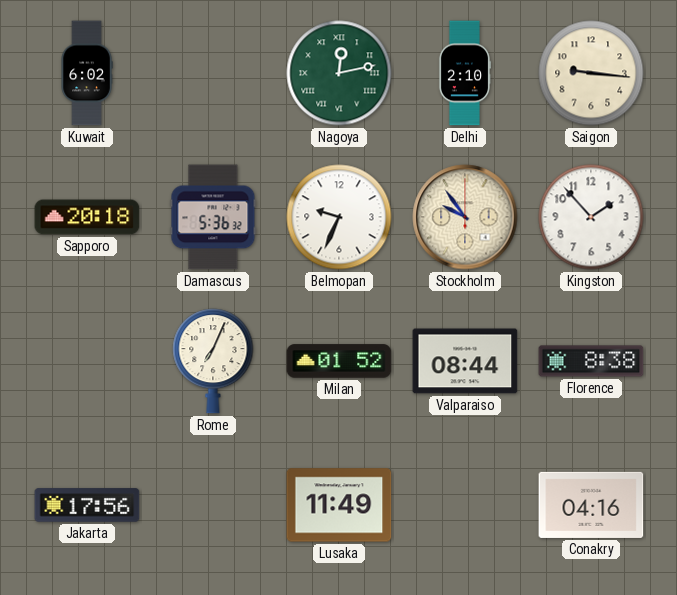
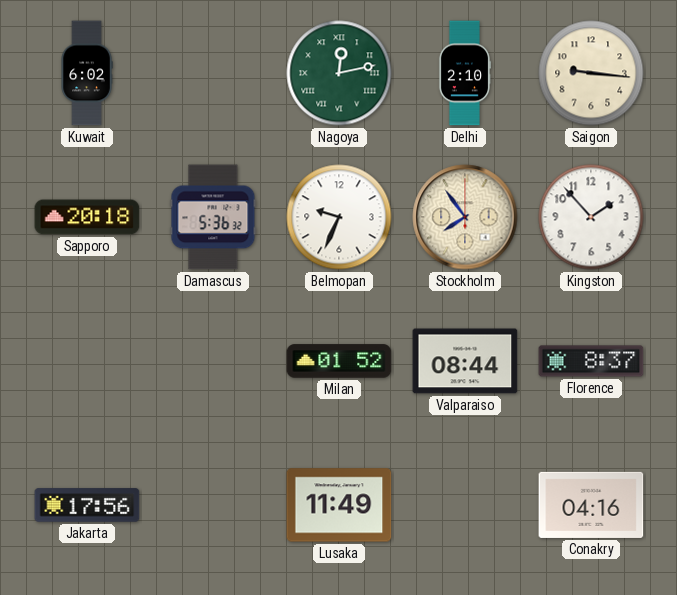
Stockholm: 9:54 -> 7:54 (465, 217)
Rome: 7:04 -> none (213, 361)
Florence: 8:38 -> 8:37 (591, 361)
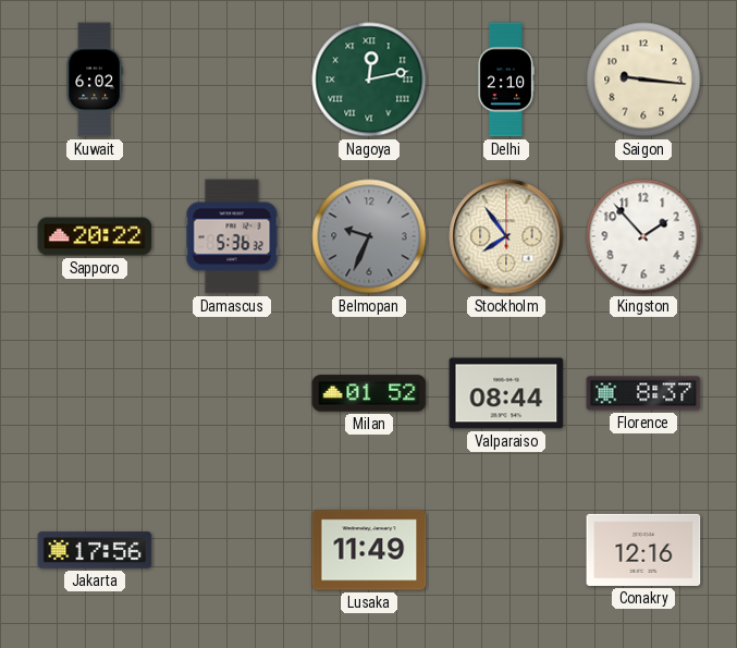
Sapporo: 20:18 -> 20:22 (95, 236)
Belmopan dial: white -> grey (369, 236)
Conakry: 04:16 -> 12:16 (643, 550)
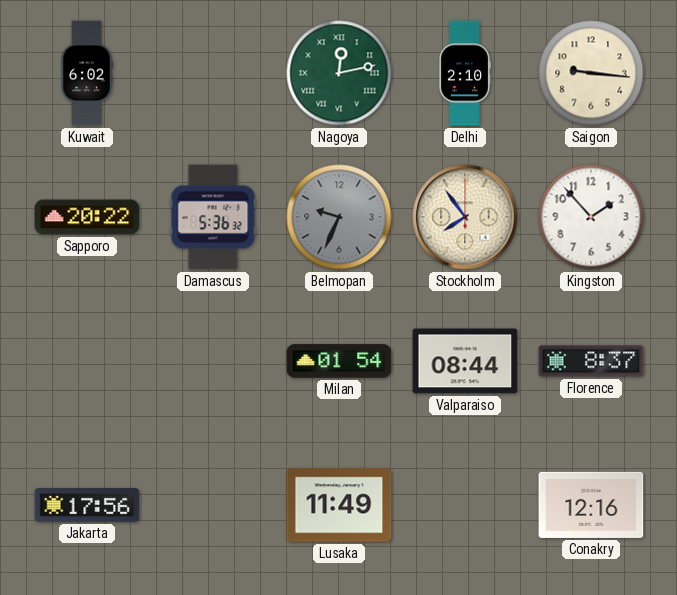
Milan: 01:52 -> 01:54 (339, 361)
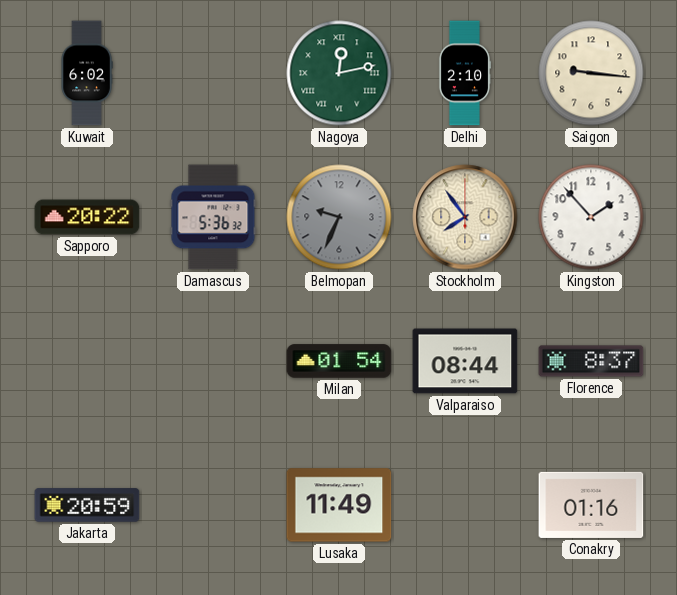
Jakarta: 17:56 -> 20:59 (87, 505)
Conakry: 12:16 -> 01:16 (591, 505)
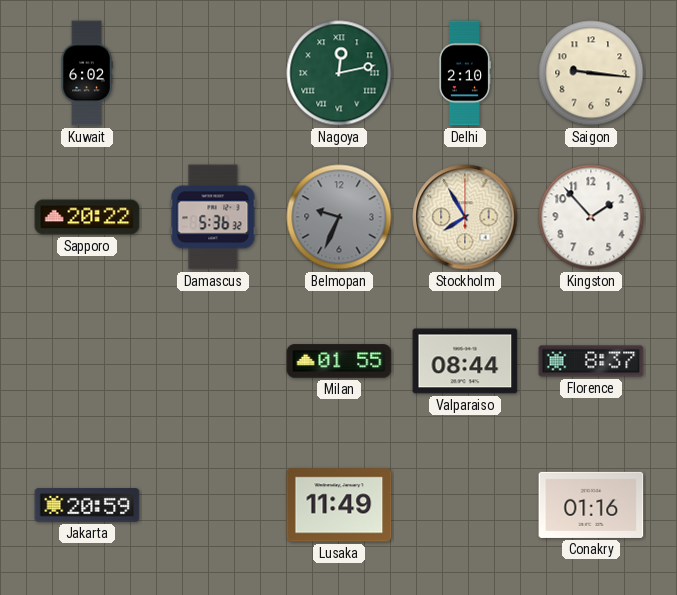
Stockholm: 7:54 -> 7:55 (465, 217)
Milan: 01:54 -> 01:55 (339, 361)
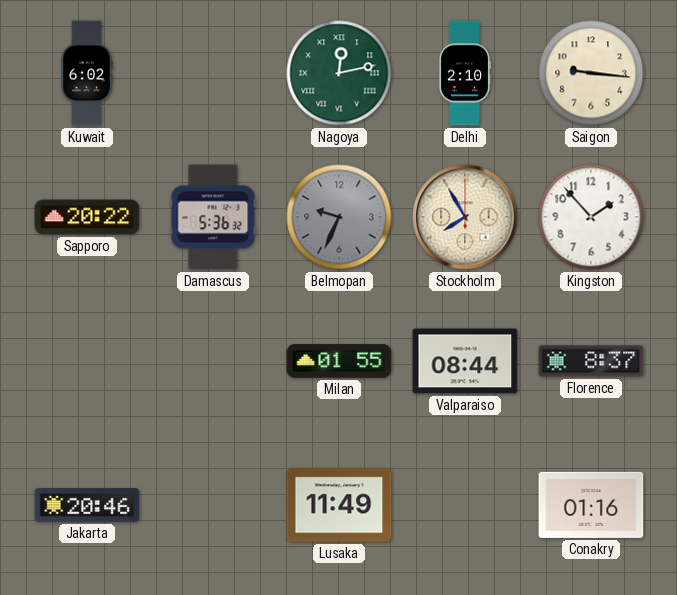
Jakarta: 20:59 -> 20:46 (87, 505)
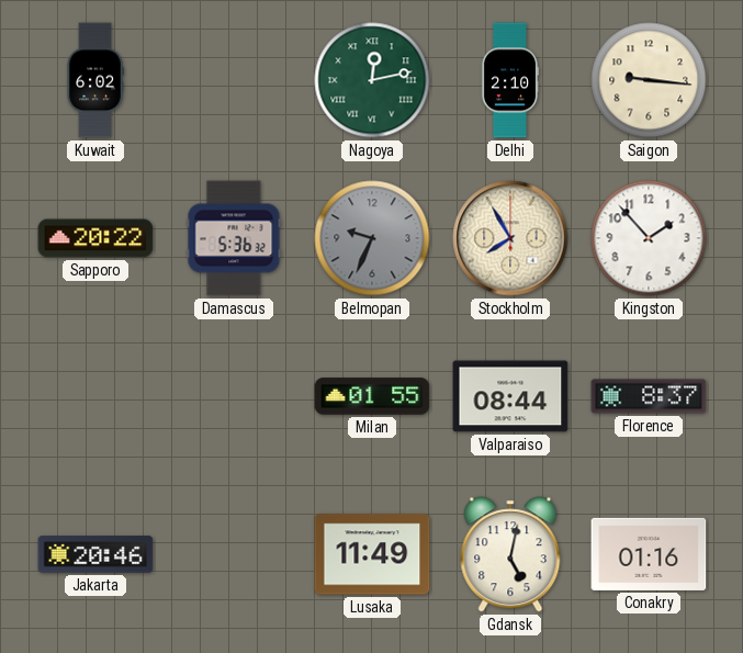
Gdansk: none -> 5:02 (510, 554)
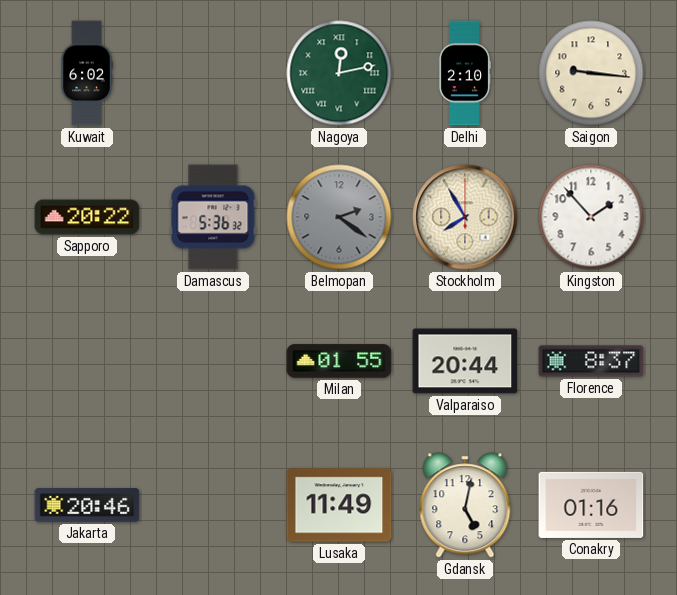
Belmopan: 9:34 -> 2:21 (339, 217)
Valparaiso: 08:44 -> 20:44 (465, 361)
